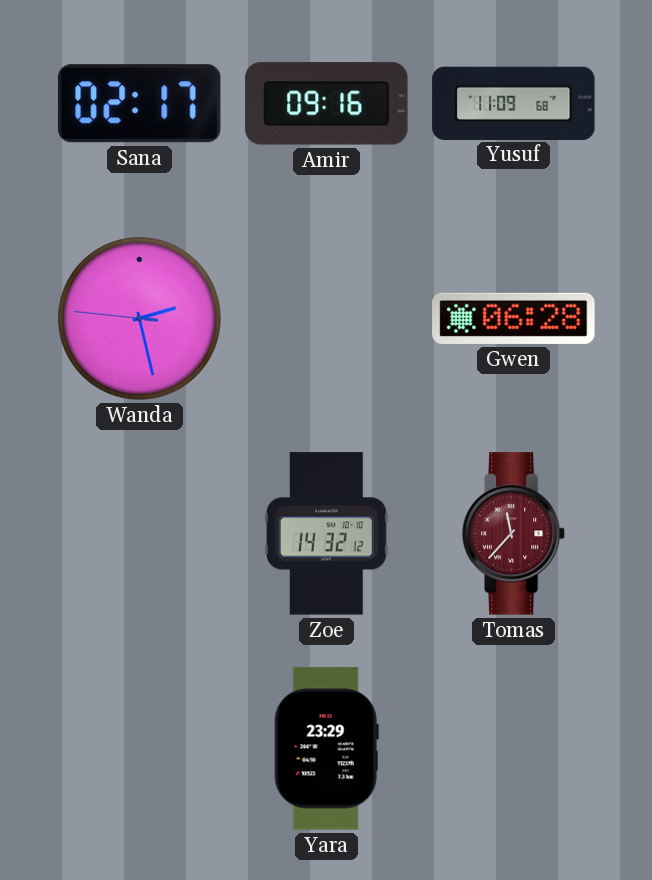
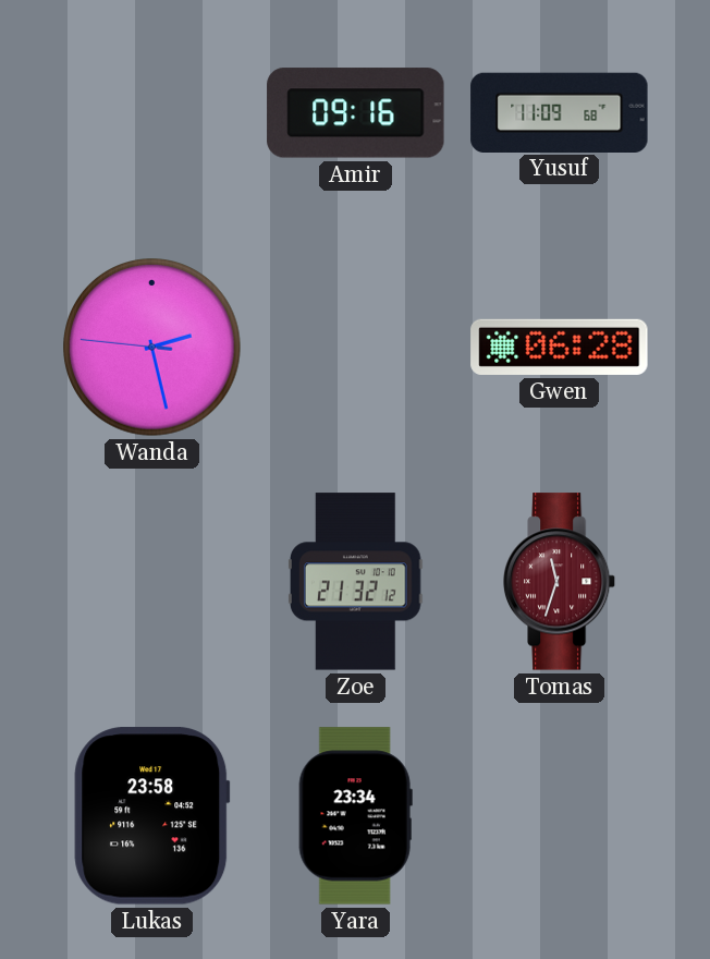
Sana: 02:17 -> none (139, 104)
Zoe: 14:32 -> 21:32 (356, 582)
Tomas: 11:37 -> 11:33 (560, 582)
Lukas: none -> 23:58 (152, 816)
Yara: 23:29 -> 23:34 (355, 816)
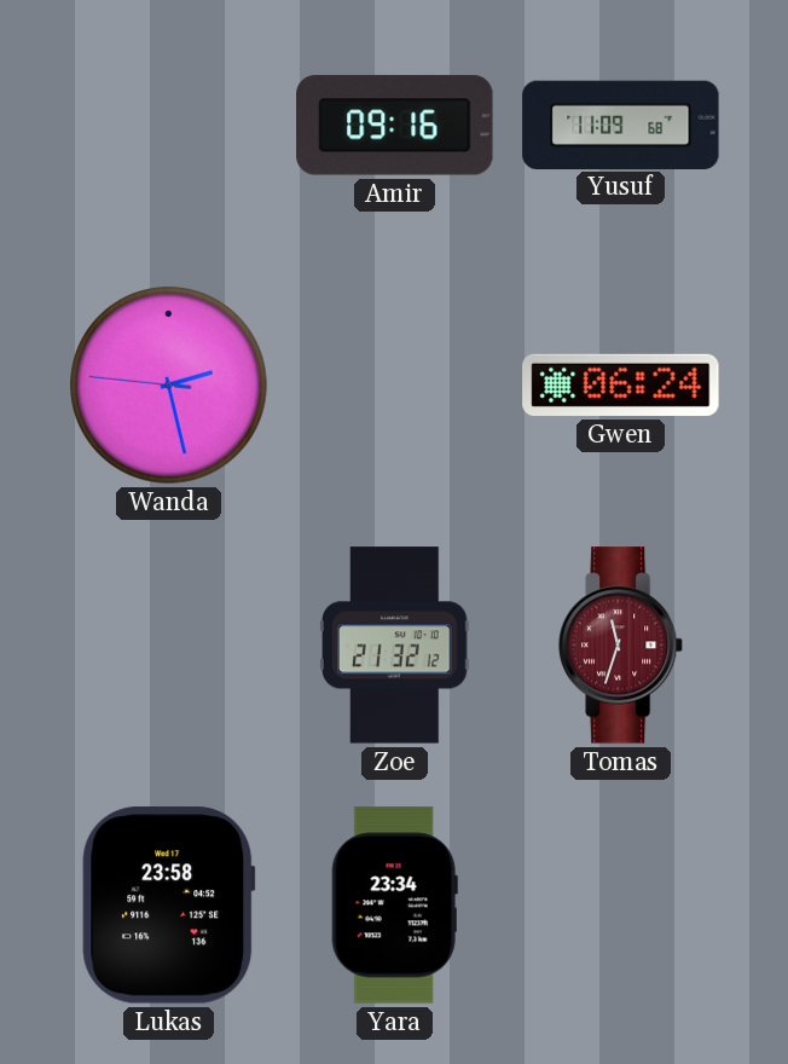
Gwen: 06:28 -> 06:24 (621, 384)
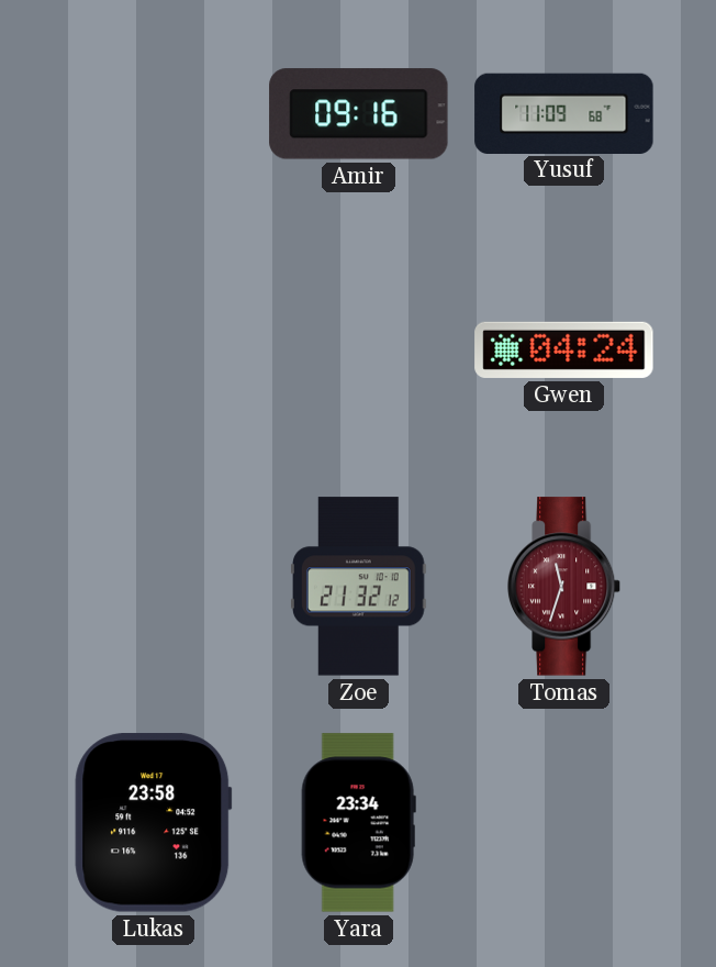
Wanda: 2:27 -> none (169, 386)
Gwen: 06:24 -> 04:24 (564, 349)
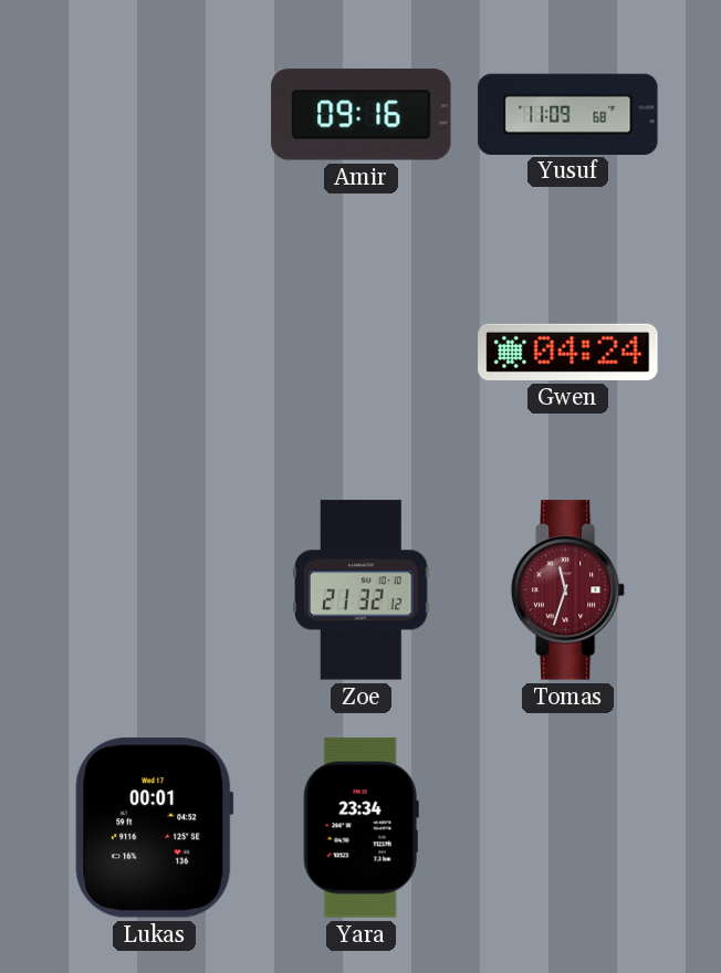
Lukas: 23:58 -> 00:01 (155, 828)
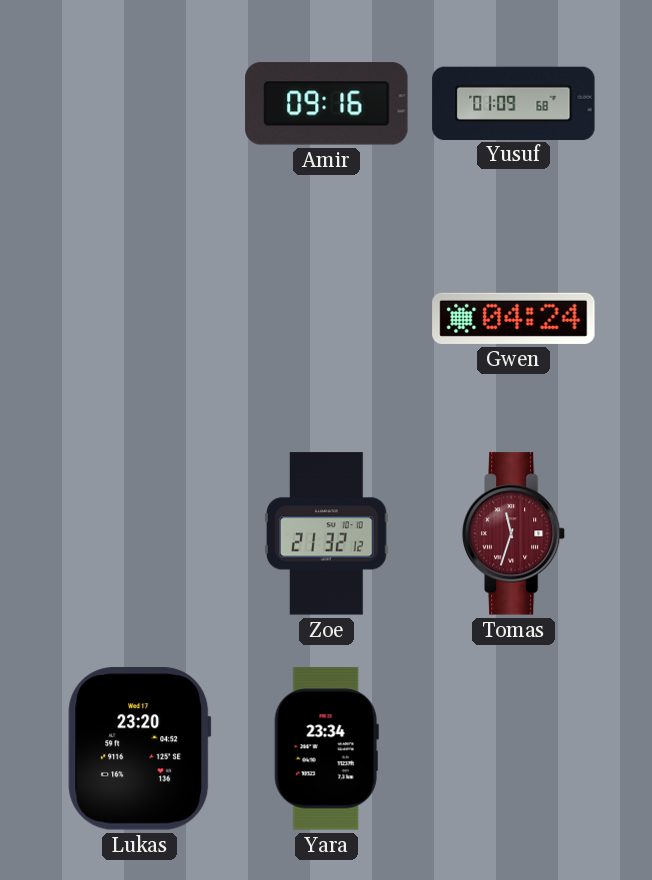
Yusuf: 11:09 -> 01:09 (514, 103)
Lukas: 00:01 -> 23:20 (140, 749)
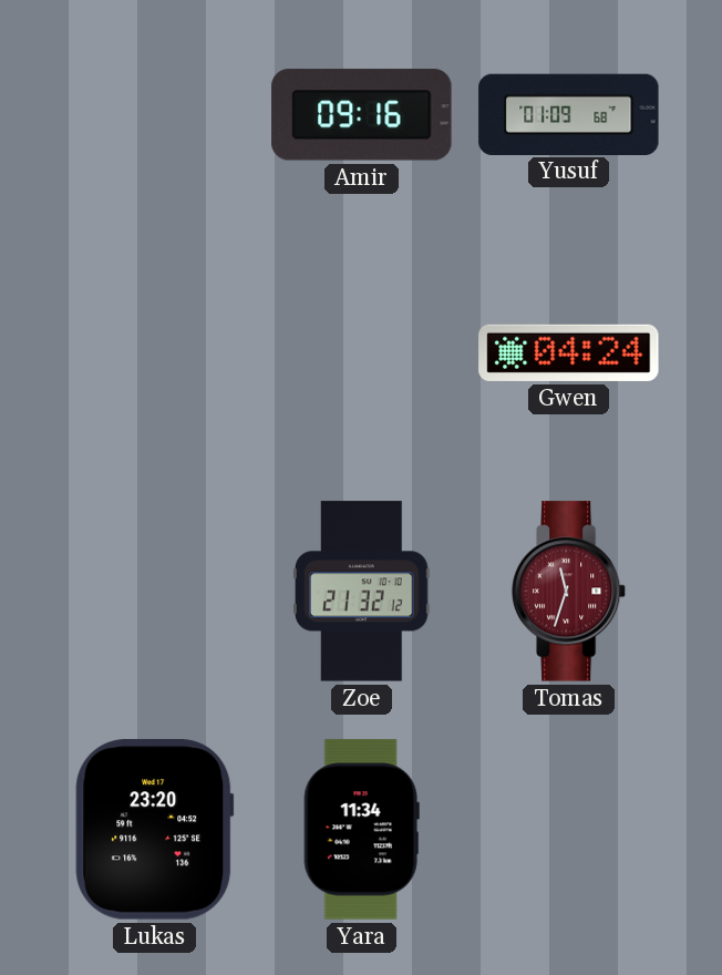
Yara: 23:34 -> 11:34 (361, 830)
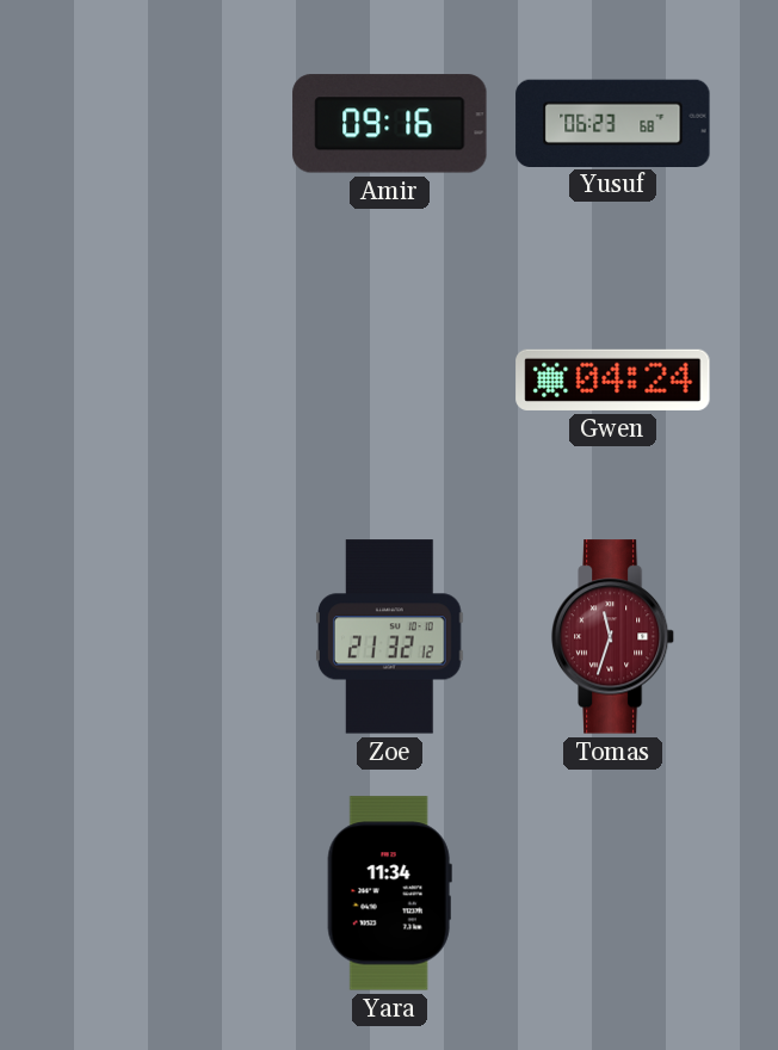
Yusuf: 01:09 -> 06:23 (613, 123)
Lukas: 23:20 -> none (155, 830)
